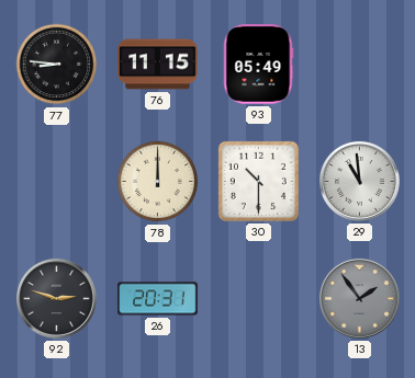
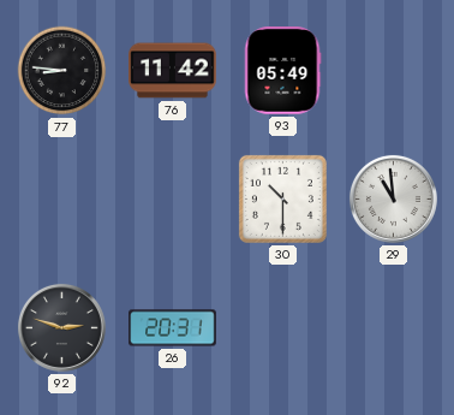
76: 11:15 -> 11:42 (173, 71)
78: 12:00 -> none (158, 182)
13: 1:54 -> none (359, 298)
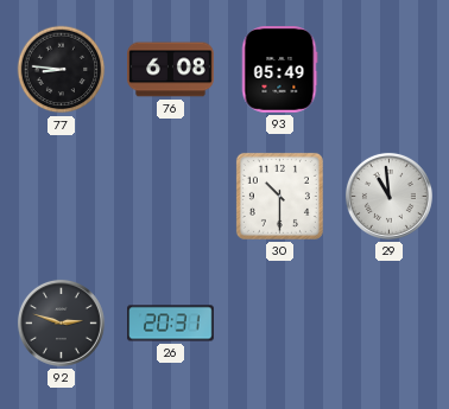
76: 11:42 -> 6:08 (171, 70)
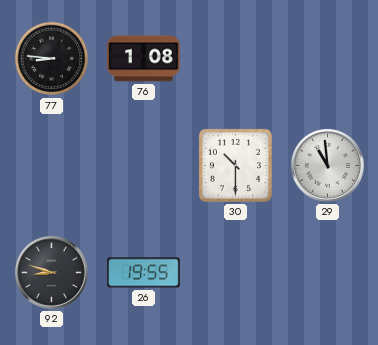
76: 6:08 -> 1:08 (144, 59)
93: 05:49 -> none (279, 70)
92: 2:48 -> 8:48 (51, 272)
26: 20:31 -> 19:55 (144, 273)
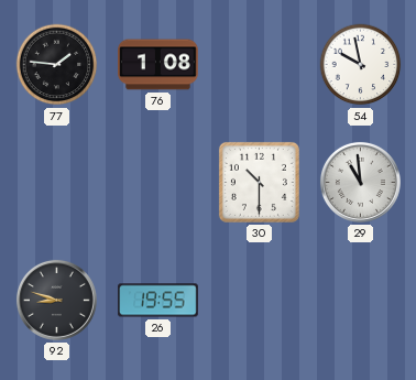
77: 8:46 -> 1:46 (57, 65)
54: none -> 9:58 (361, 65)
